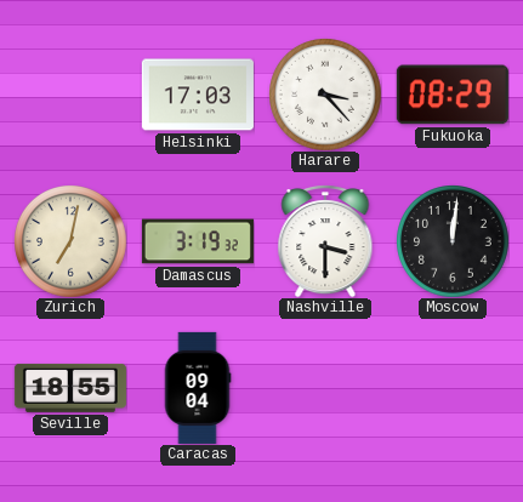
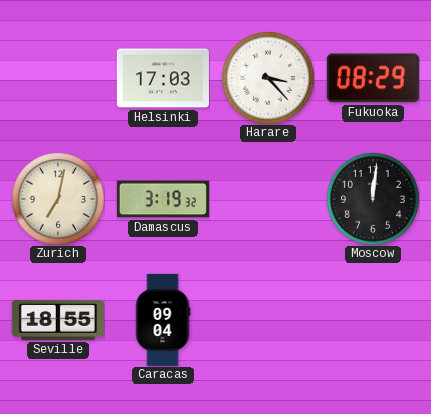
Nashville: 3:30 -> none (325, 241)
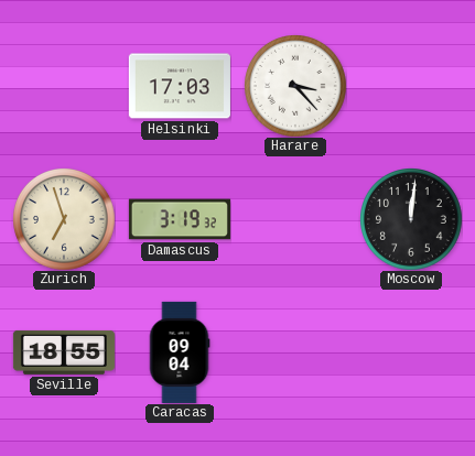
Fukuoka: 08:29 -> none (373, 78)
Zurich: 7:02 -> 6:57 (64, 219)
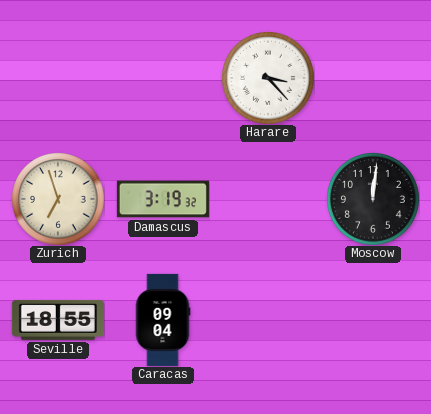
Helsinki: 17:03 -> none (180, 86)
